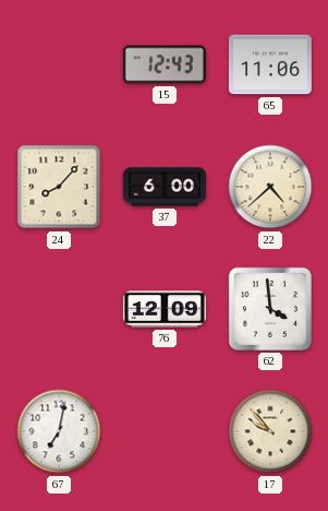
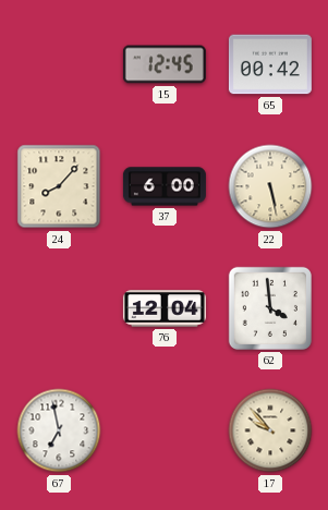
15: 12:43 -> 12:45 (165, 64)
65: 11:06 -> 00:42 (270, 64)
22: 4:38 -> 5:28 (270, 186)
76: 12:09 -> 12:04 (165, 308)
67: 7:02 -> 6:58 (59, 430)
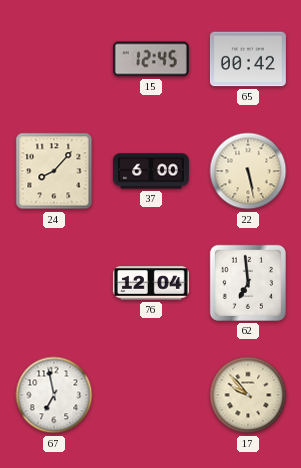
62: 3:59 -> 6:59 (248, 283)
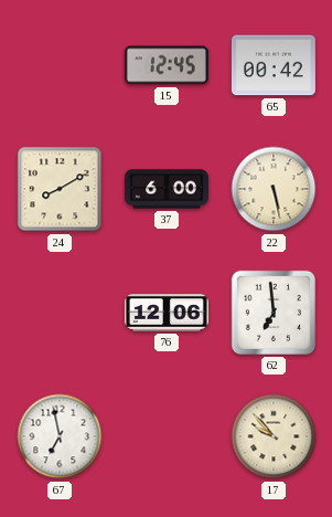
24: 8:07 -> 8:10 (60, 189)
76: 12:04 -> 12:06 (167, 313)
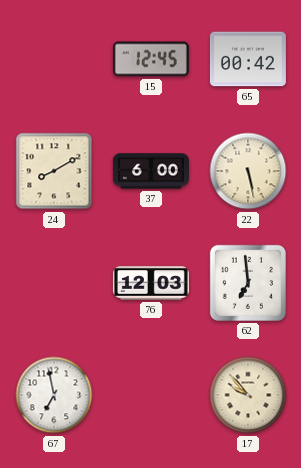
76: 12:06 -> 12:03 (151, 283)
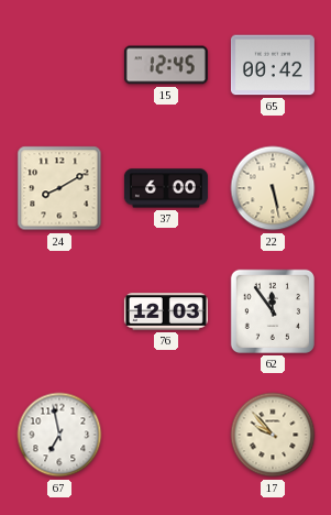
62: 6:59 -> 11:54 (273, 311)
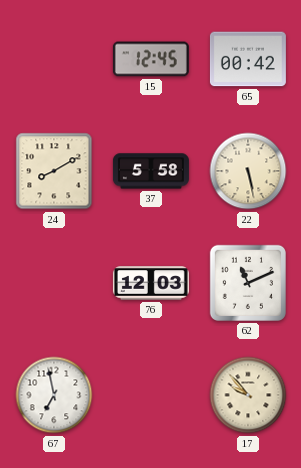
37: 6:00 -> 5:58 (151, 171)
62: 11:54 -> 11:11 (248, 283)
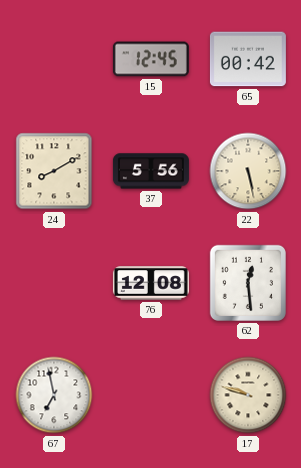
37: 5:58 -> 5:56 (151, 171)
76: 12:03 -> 12:08 (151, 283)
62: 11:11 -> 12:29 (248, 283)
17: 9:53 -> 9:48 (248, 395)
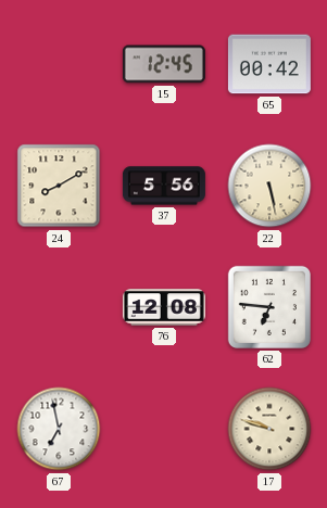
62: 12:29 -> 6:46 (269, 307)
